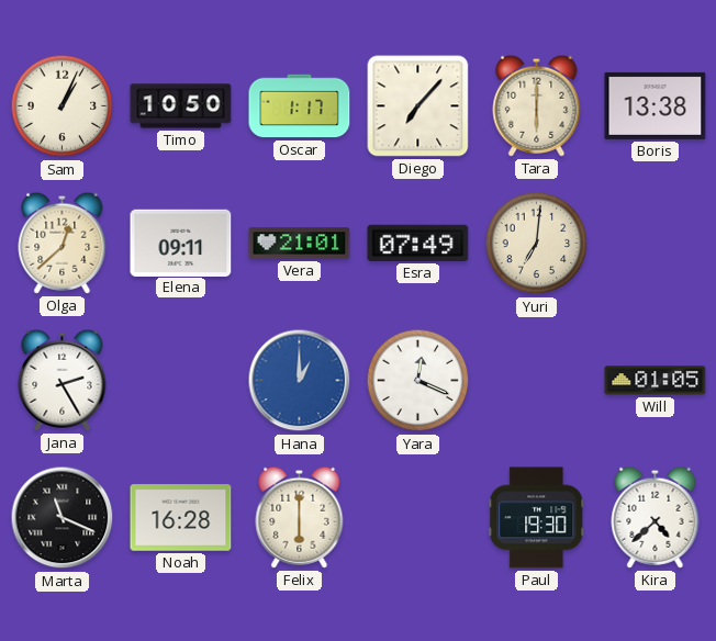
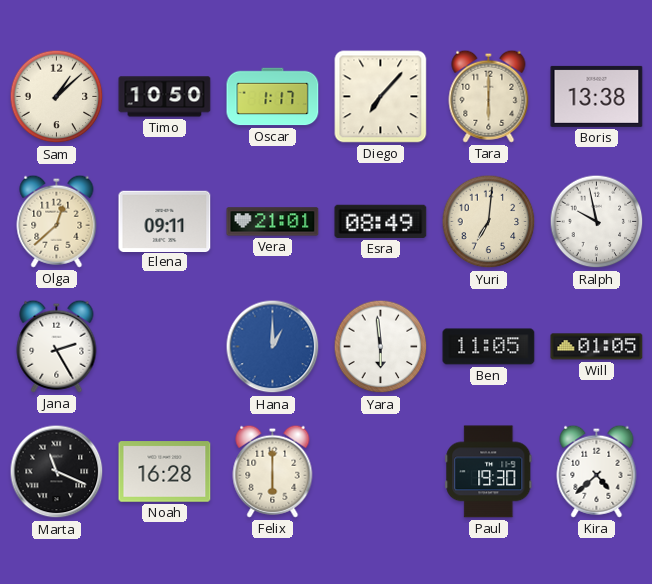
Sam: 1:04 -> 1:08 (57, 97)
Esra: 07:49 -> 08:49 (381, 221)
Ralph: none -> 9:58 (597, 222)
Yara: 12:19 -> 5:59 (381, 347)
Ben: none -> 11:05 (489, 347)
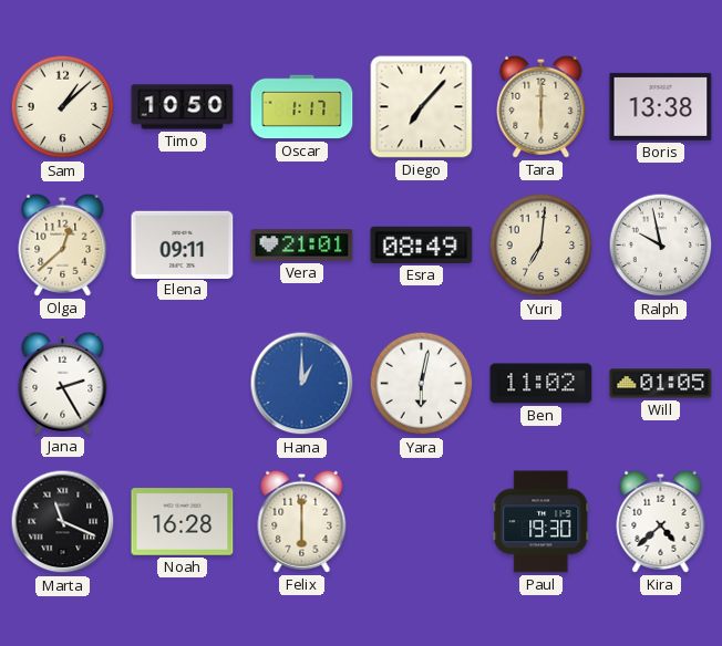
Yara: 5:59 -> 6:02 (422, 384)
Ben: 11:05 -> 11:02 (541, 384)
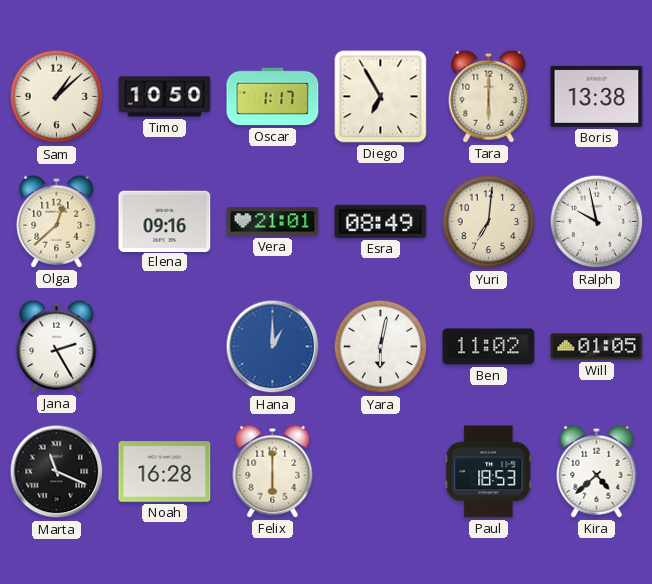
Diego: 7:07 -> 6:55 (381, 97)
Elena: 09:11 -> 09:16 (165, 221)
Paul: 19:30 -> 18:53 (489, 472)
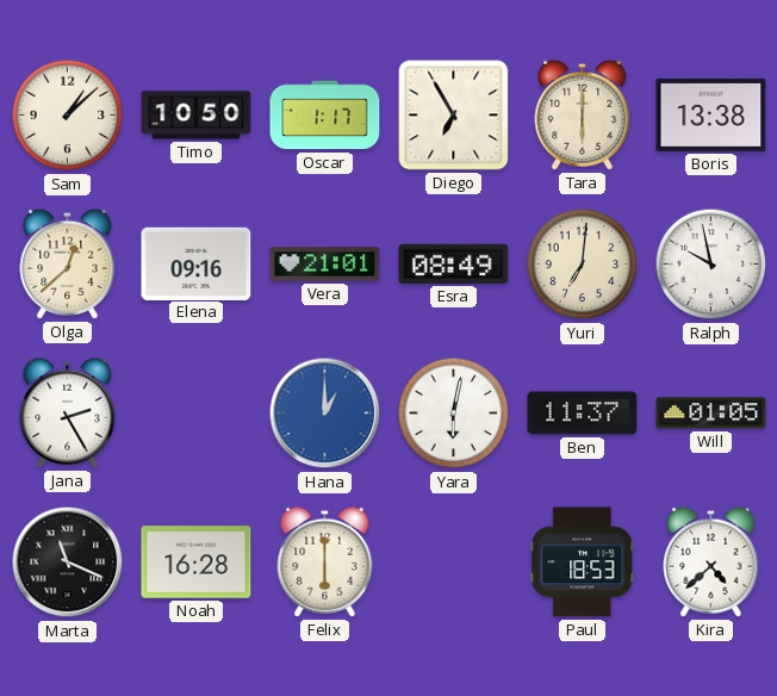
Ben: 11:02 -> 11:37 (583, 414)
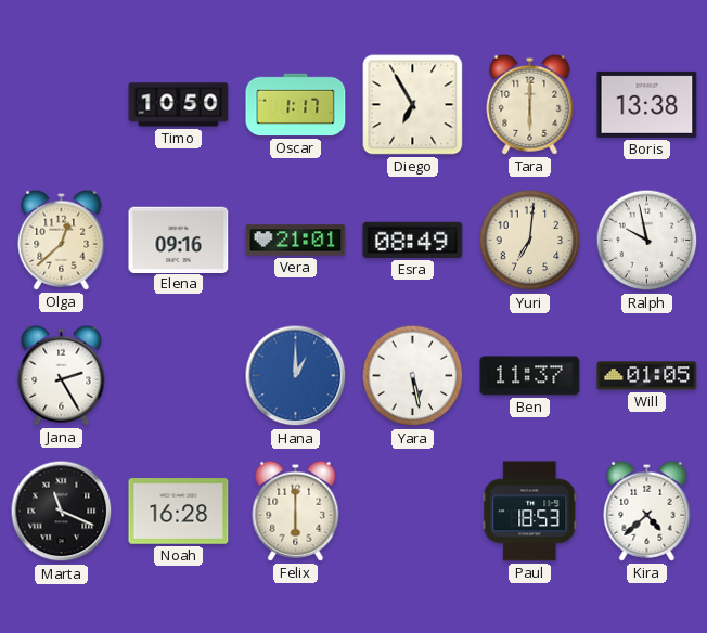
Sam: 1:08 -> none (68, 116)
Yara: 6:02 -> 5:28 (413, 376)
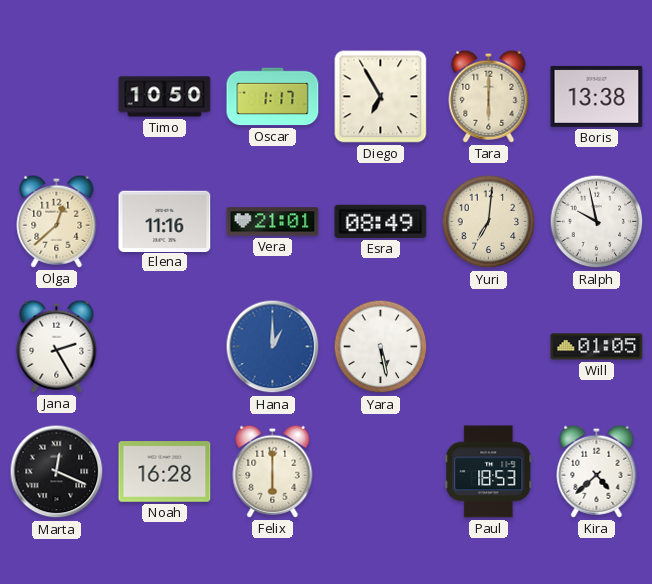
Elena: 09:16 -> 11:16 (165, 221)
Ben: 11:37 -> none (530, 376)
Marta: 11:19 -> 12:19 (57, 472)
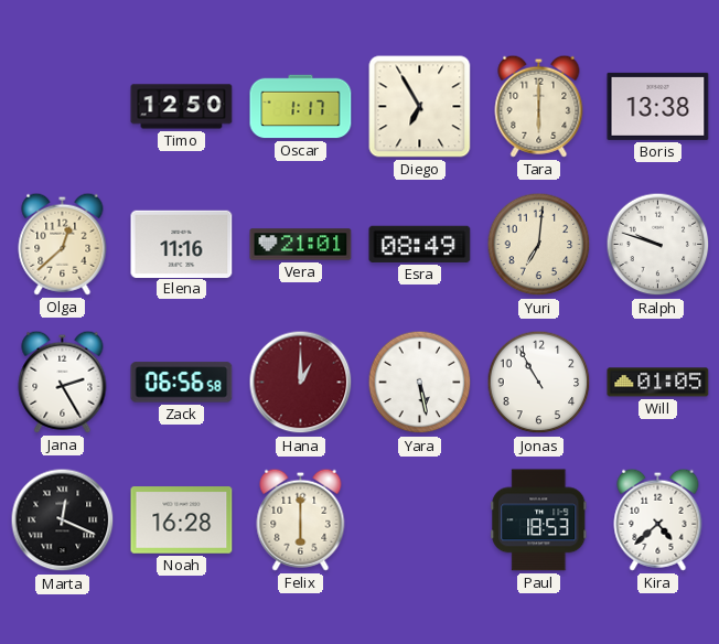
Timo: 10:50 -> 12:50 (182, 107)
Ralph: 9:58 -> 9:48 (658, 245)
Zack: none -> 06:56 (182, 383)
Hana dial: blue -> burgundy (301, 383)
Jonas: none -> 10:55 (539, 383)
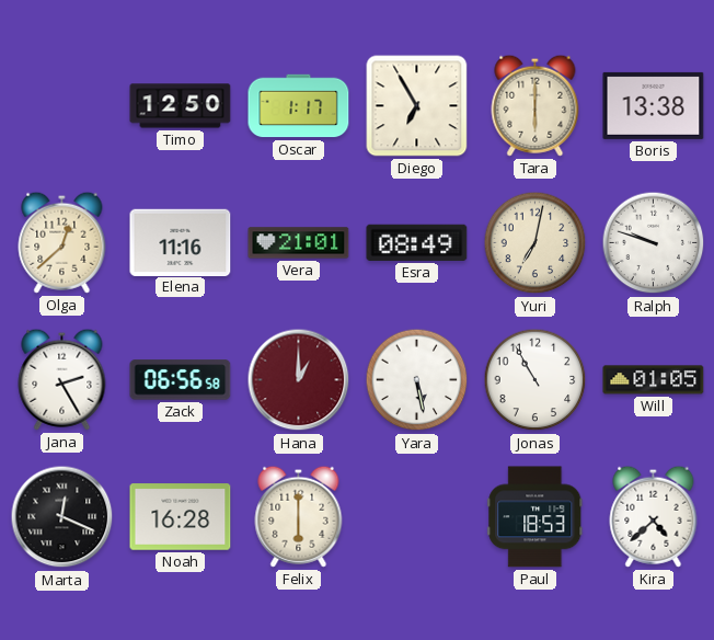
Yuri: 7:01 -> 7:02 (535, 243)
